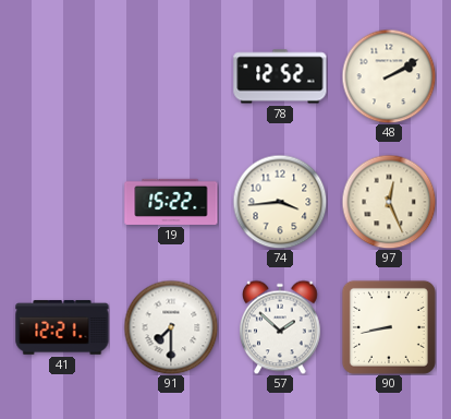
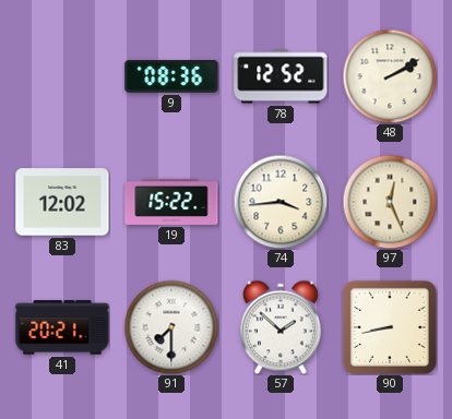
9: none -> 08:36 (171, 76)
83: none -> 12:02 (62, 202)
41: 12:21 -> 20:21 (62, 327)
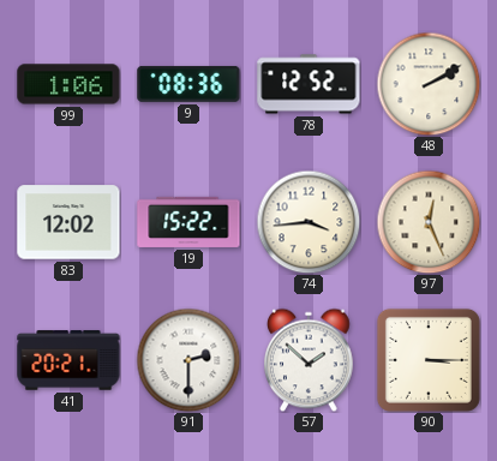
99: none -> 1:06 (68, 84)
91: 7:30 -> 2:30 (188, 360)
90: 8:43 -> 3:15 (429, 360)
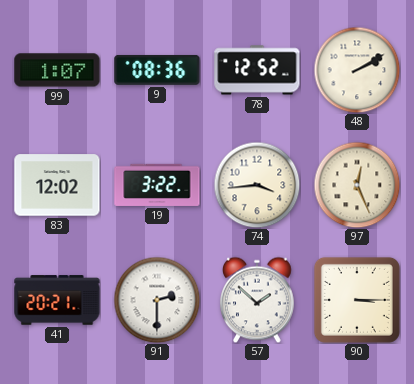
99: 1:06 -> 1:07 (57, 70)
19: 15:22 -> 3:22 (157, 185)
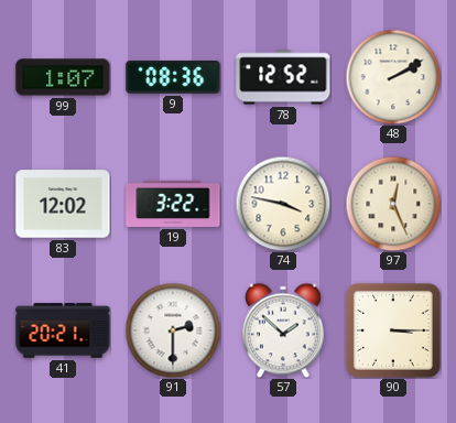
74: 3:44 -> 3:47 (283, 204)
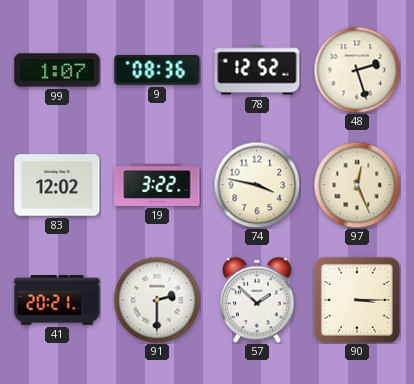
48: 2:10 -> 2:27 (357, 70)
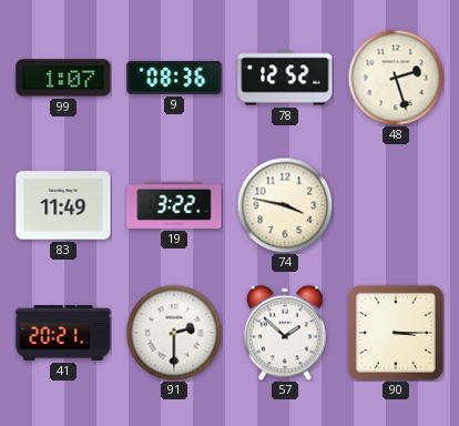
83: 12:02 -> 11:49 (63, 205)
97: 12:26 -> none (357, 185)
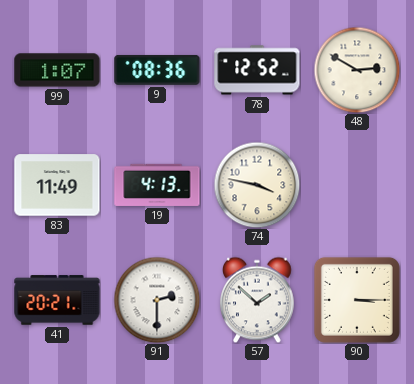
48: 2:27 -> 2:50 (357, 70)
19: 3:22 -> 4:13 (157, 185)
